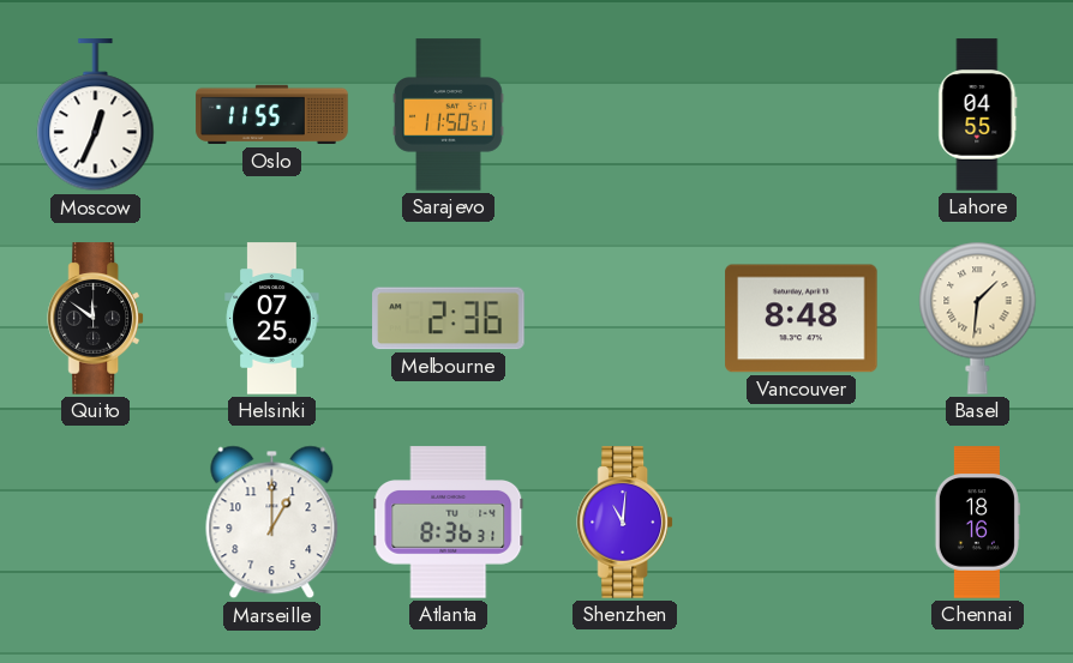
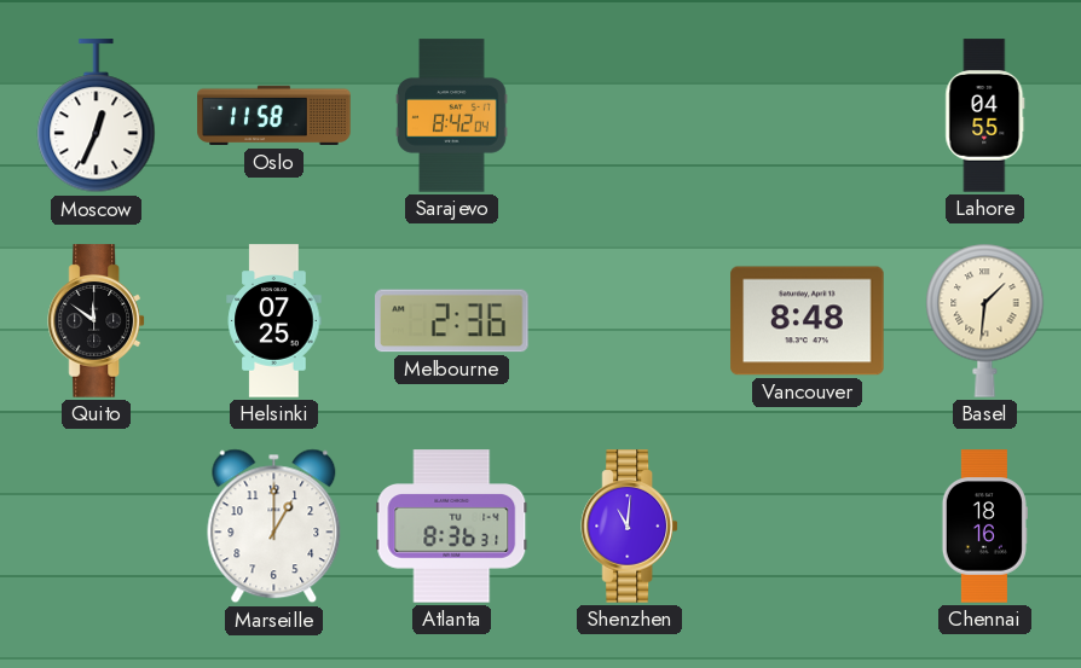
Oslo: 11:55 -> 11:58 (274, 116)
Sarajevo: 11:50 -> 8:42 (452, 116)
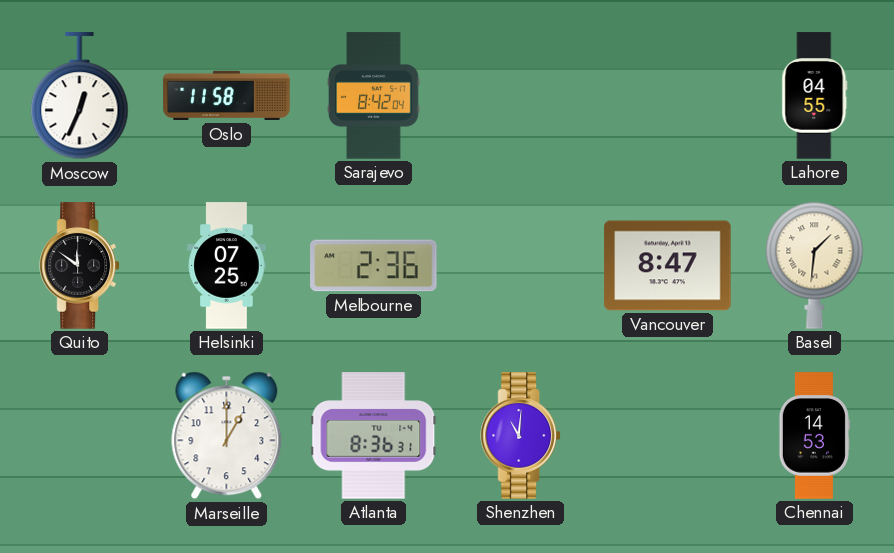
Vancouver: 8:48 -> 8:47 (668, 266)
Chennai: 18:16 -> 14:53 (814, 436)
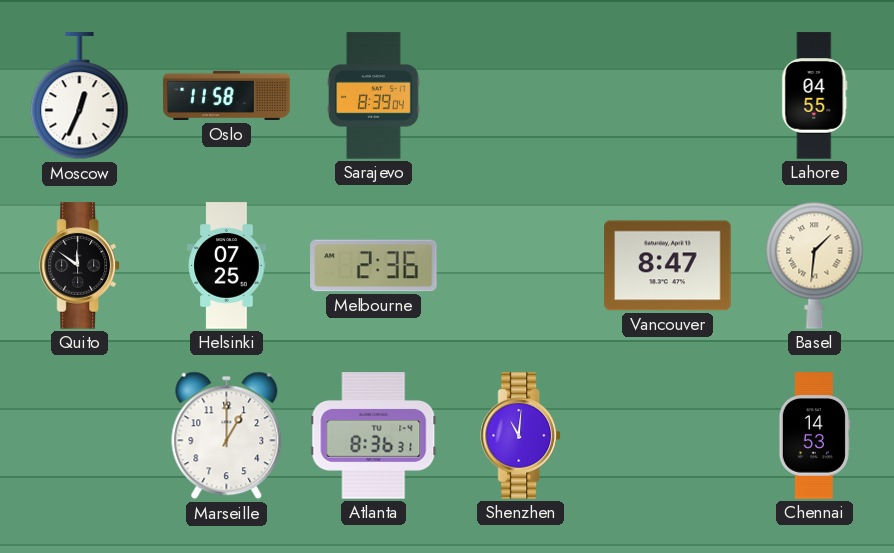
Sarajevo: 8:42 -> 8:39 (374, 96)
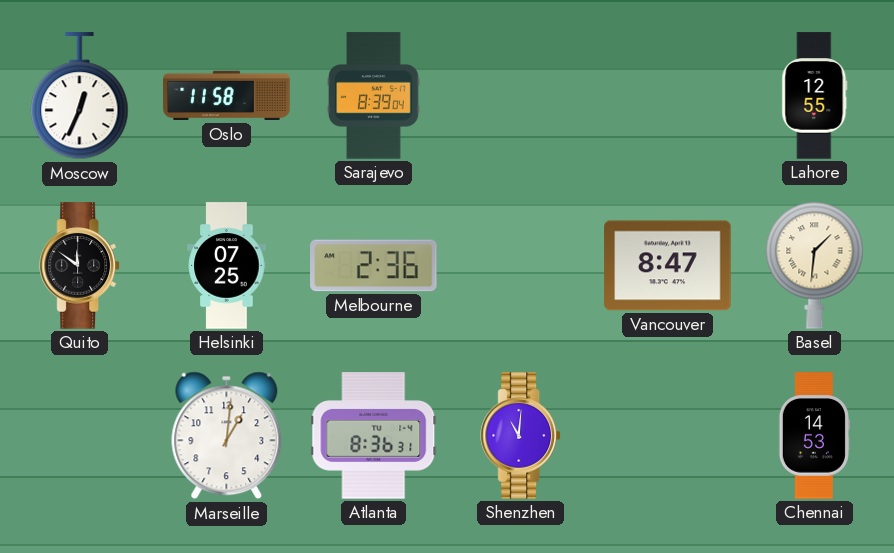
Lahore: 04:55 -> 12:55 (815, 96)
Marseille: 1:00 -> 1:01 (227, 436)
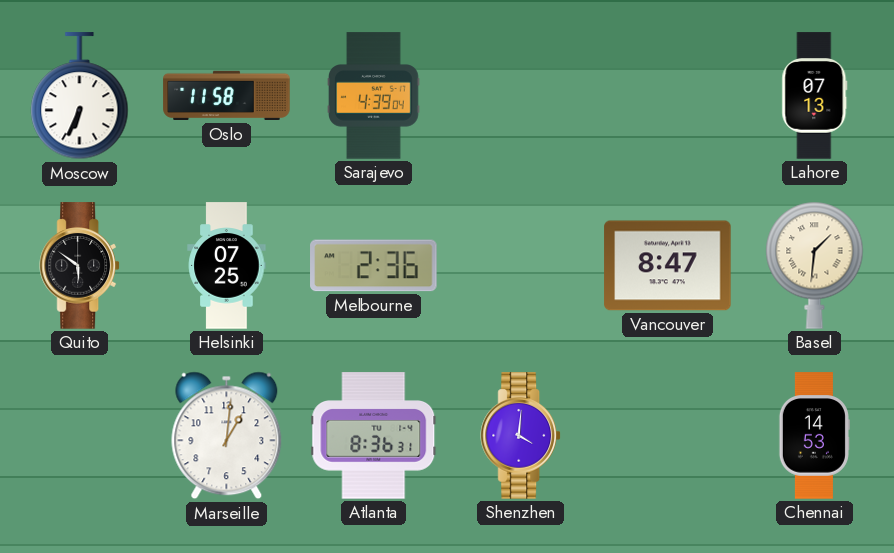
Moscow: 12:34 -> 6:34 (80, 96)
Sarajevo: 8:39 -> 4:39 (374, 96)
Lahore: 12:55 -> 07:13 (815, 96)
Quito: 11:51 -> 5:51 (79, 266)
Shenzhen: 11:01 -> 4:01 (520, 436)
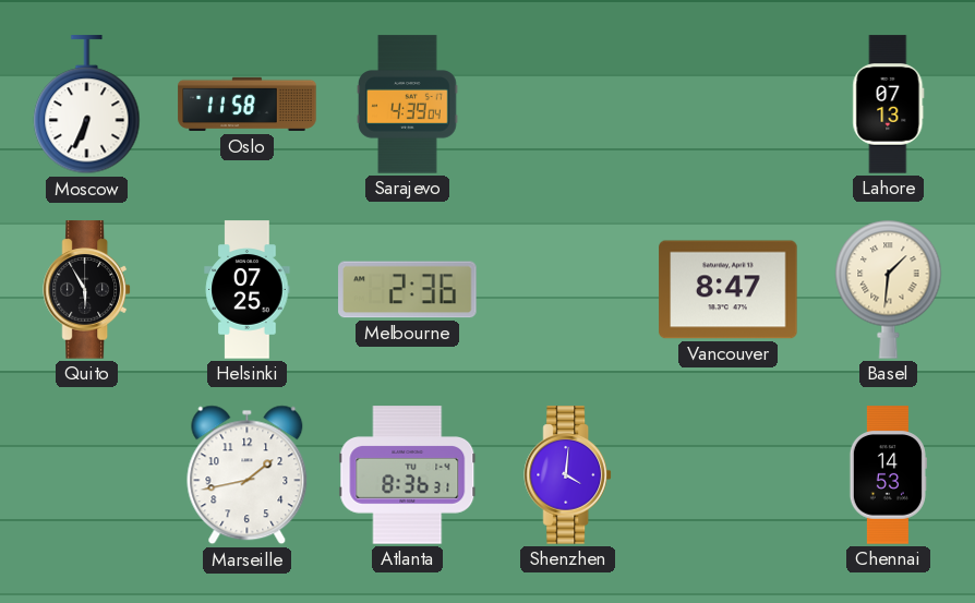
Quito: 5:51 -> 5:55 (86, 290)
Marseille: 1:01 -> 1:43 (248, 475)
